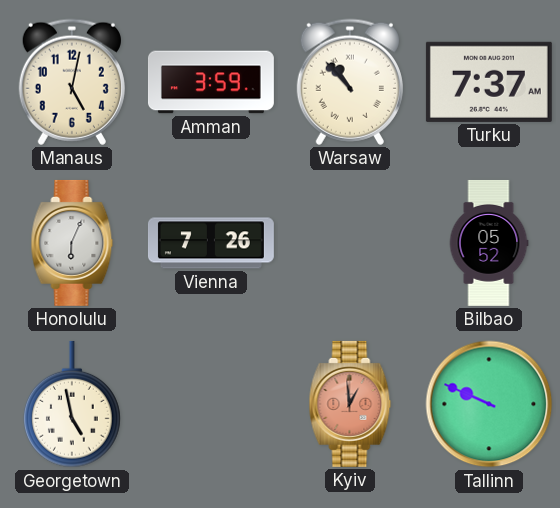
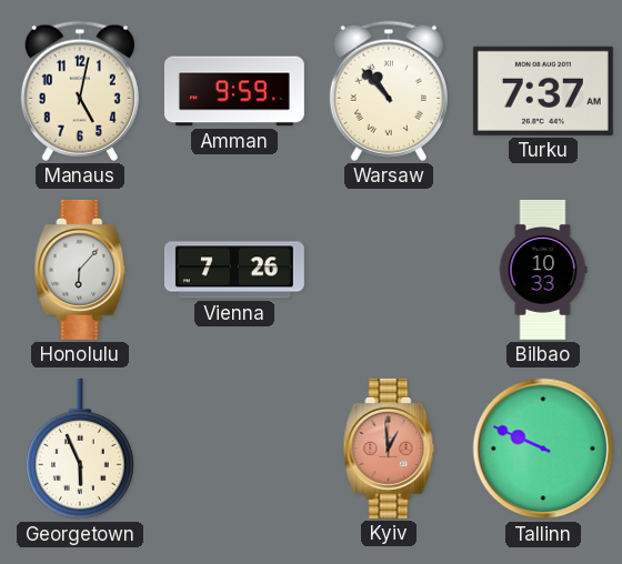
Amman: 3:59 -> 9:59 (234, 91)
Honolulu: 6:04 -> 6:07 (80, 270)
Bilbao: 05:52 -> 10:33 (543, 270)
Georgetown: 4:58 -> 5:56 (80, 449)
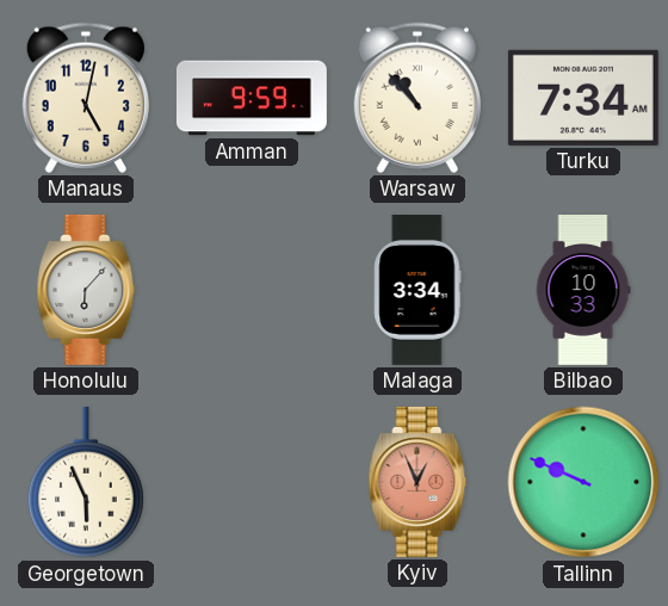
Turku: 7:37 -> 7:34 (583, 98)
Vienna: 7:26 -> none (234, 270)
Malaga: none -> 3:34 (417, 290)
Kyiv: 12:59 -> 12:56 (417, 482)
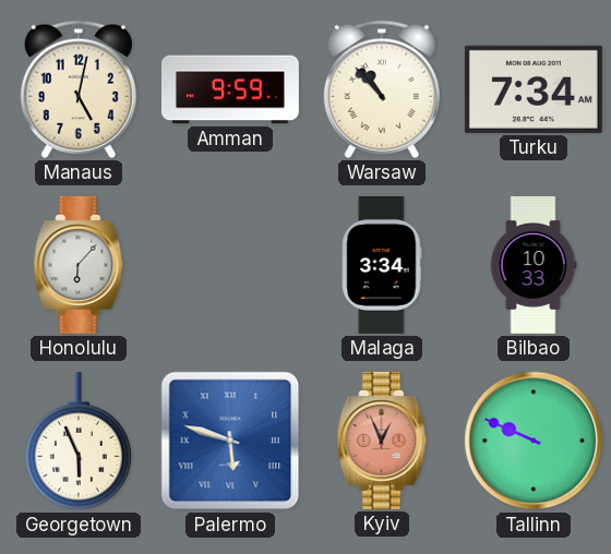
Palermo: none -> 5:48 (230, 441)
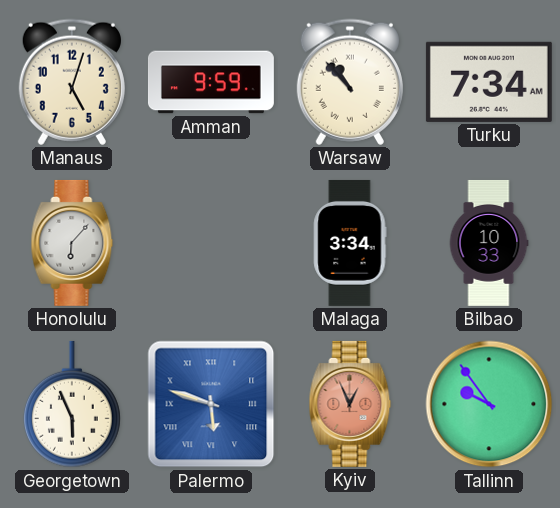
Manaus: 5:02 -> 5:03 (72, 82)
Tallinn: 9:49 -> 9:54 (489, 404)
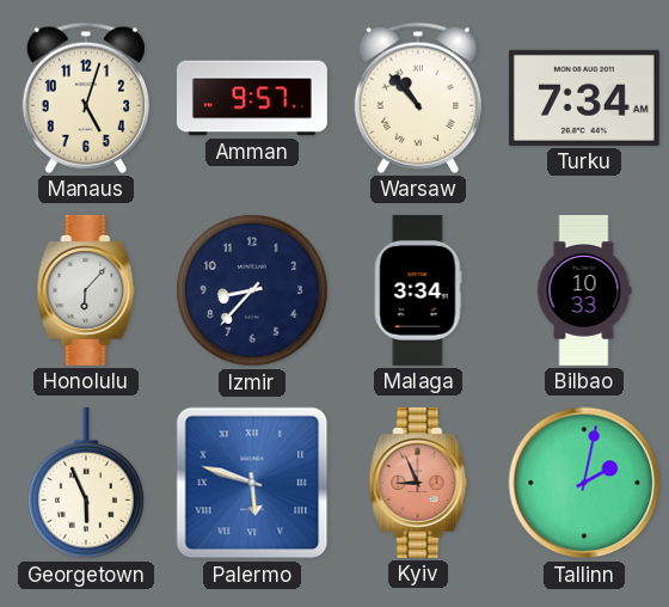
Amman: 9:59 -> 9:57 (252, 98)
Izmir: none -> 8:37 (253, 292)
Kyiv: 12:56 -> 8:56 (418, 483)
Tallinn: 9:54 -> 2:02 (584, 483)
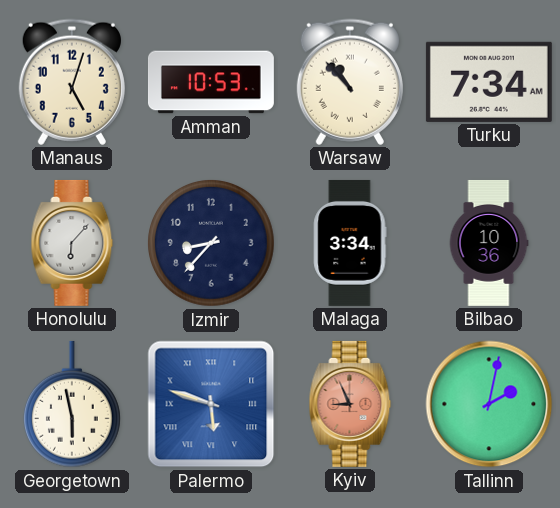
Amman: 9:57 -> 10:53 (211, 82)
Bilbao: 10:33 -> 10:36 (489, 243)
Georgetown: 5:56 -> 5:58 (72, 404)
